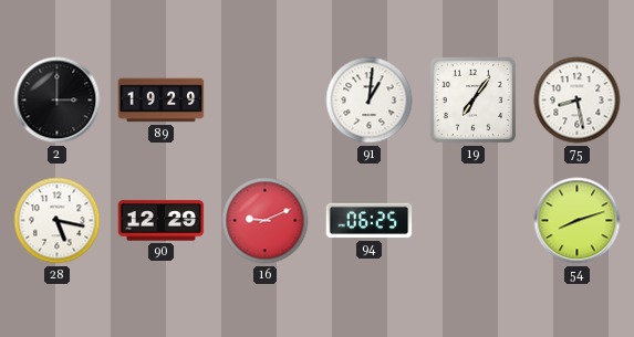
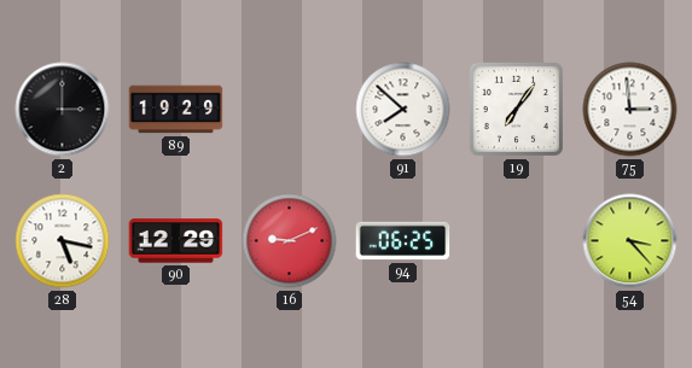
91: 1:01 -> 7:52 (403, 110)
75: 8:28 -> 2:59 (630, 110)
54: 8:12 -> 3:23 (630, 241)
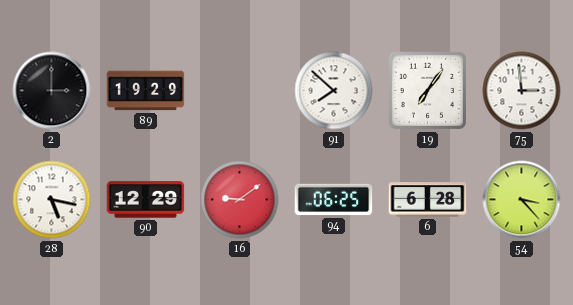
16: 9:11 -> 9:09 (240, 200)
6: none -> 6:28 (428, 200)
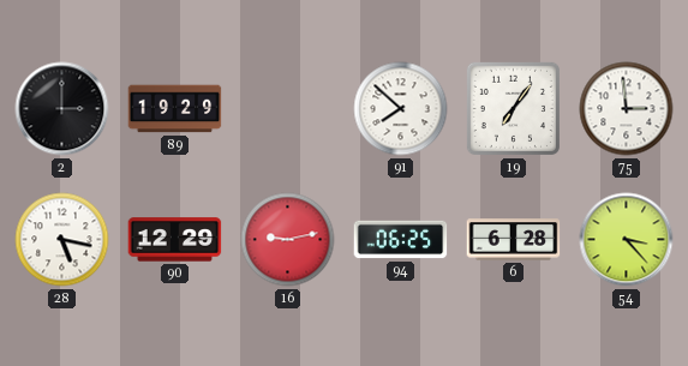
16: 9:09 -> 9:13 (288, 240)
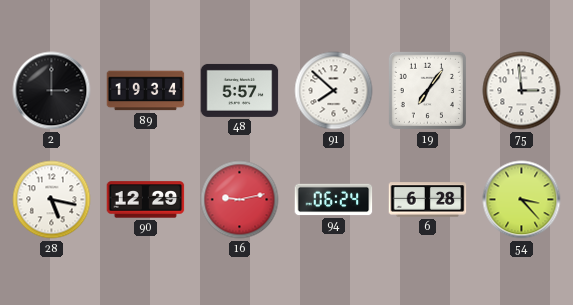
89: 19:29 -> 19:34 (146, 91)
48: none -> 5:57 (240, 90)
94: 06:25 -> 06:24 (334, 200)
